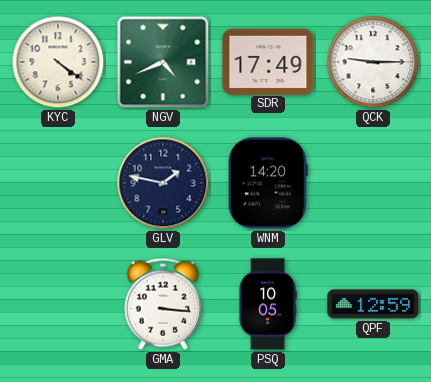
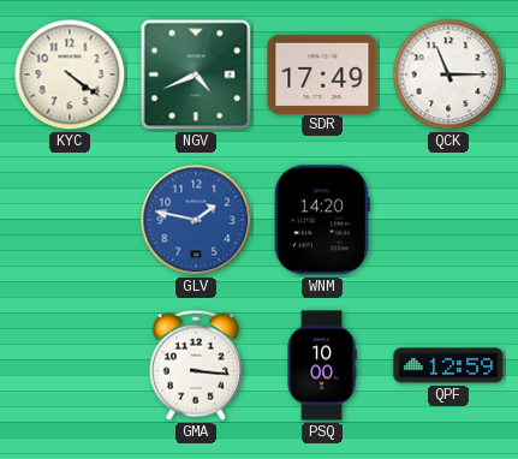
QCK: 9:15 -> 11:15 (448, 74)
GLV dial: navy -> blue (196, 220)
PSQ: 10:05 -> 10:00 (322, 365)
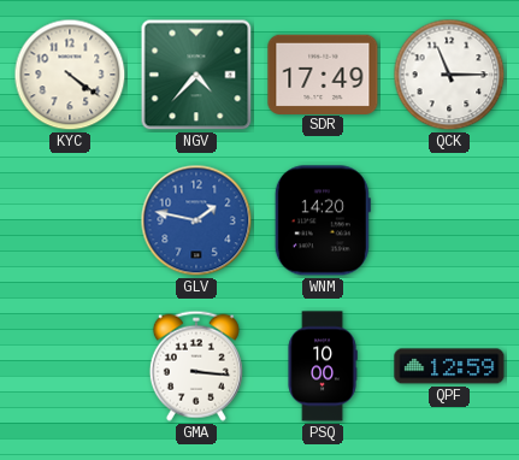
NGV: 4:41 -> 4:37 (196, 75)
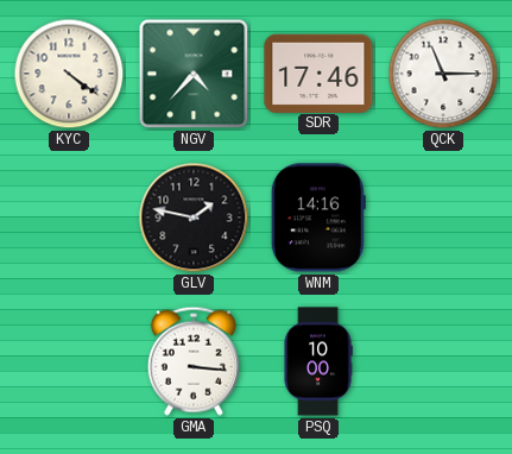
SDR: 17:49 -> 17:46 (318, 72)
GLV dial: blue -> black (194, 217)
WNM: 14:20 -> 14:16 (318, 217)
QPF: 12:59 -> none (449, 366)
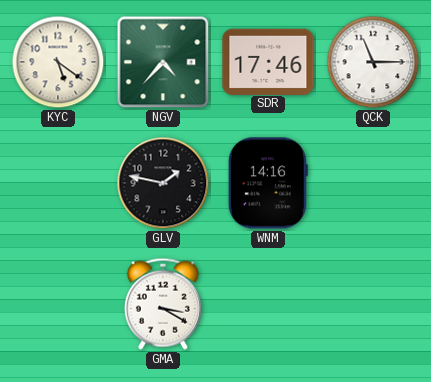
KYC: 4:21 -> 5:21 (58, 62)
GMA: 3:16 -> 3:20 (163, 304)
PSQ: 10:00 -> none (318, 361)
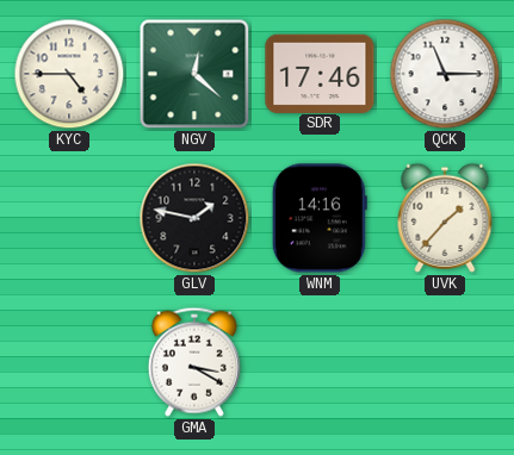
KYC: 5:21 -> 4:45 (69, 74)
NGV: 4:37 -> 12:22 (194, 74)
UVK: none -> 1:37 (445, 218)
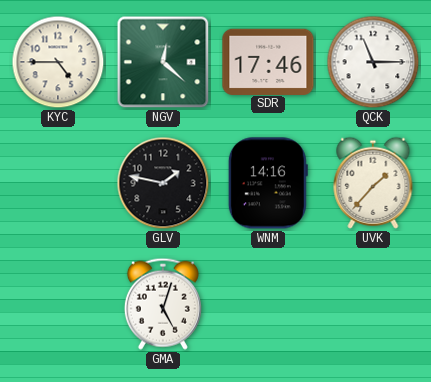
GMA: 3:20 -> 5:03 (163, 304)
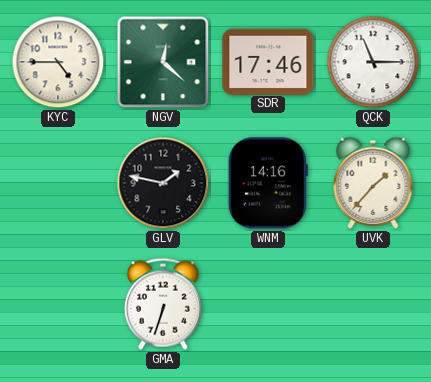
GMA: 5:03 -> 6:33 (163, 304)
